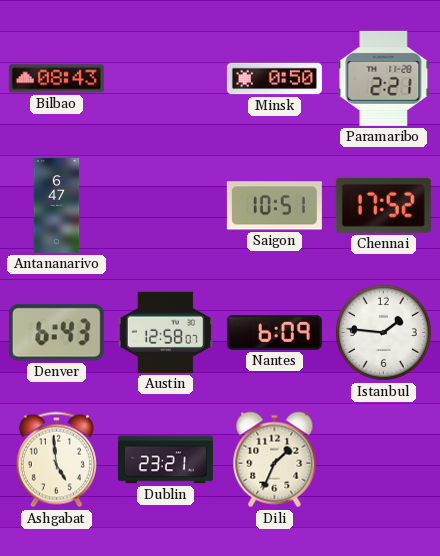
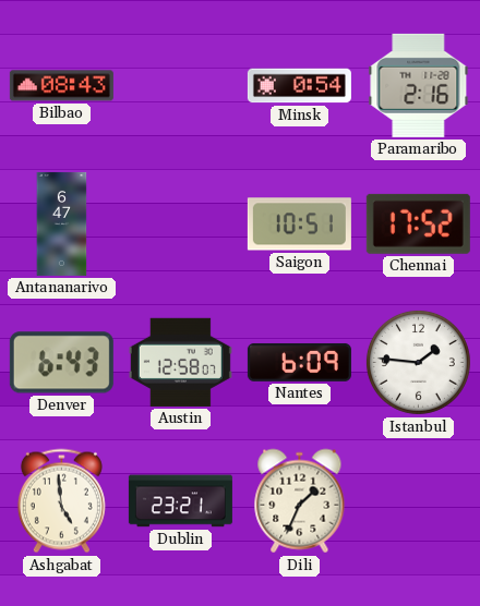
Minsk: 0:50 -> 0:54 (299, 86)
Paramaribo: 2:21 -> 2:16 (419, 85)
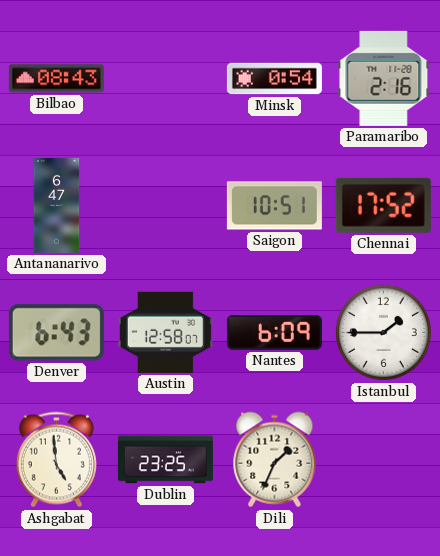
Istanbul: 1:46 -> 1:45 (383, 332)
Dublin: 23:21 -> 23:25 (165, 460)
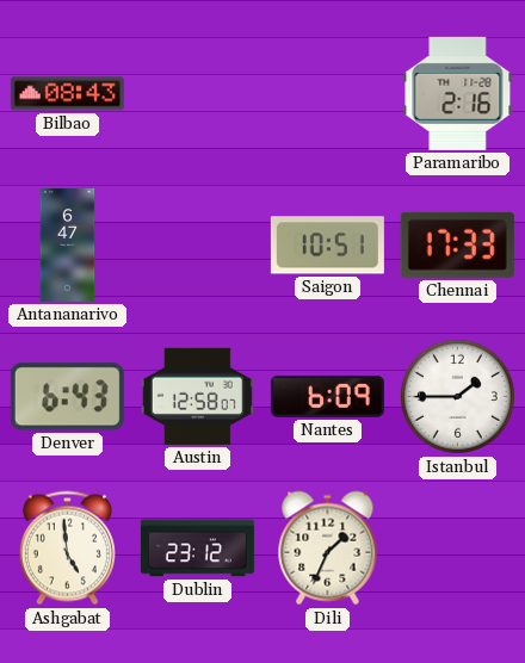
Minsk: 0:54 -> none (274, 79)
Chennai: 17:52 -> 17:33 (457, 244)
Dublin: 23:25 -> 23:12 (197, 549)
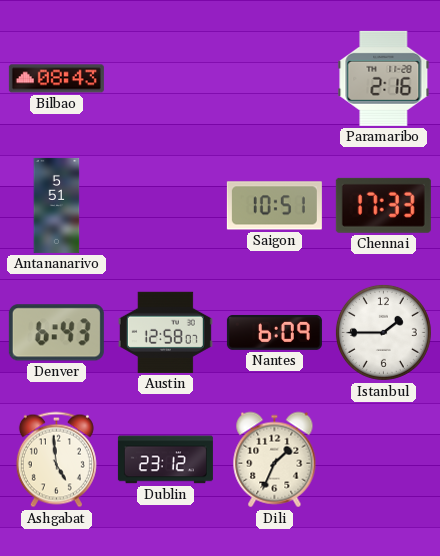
Antananarivo: 6:47 -> 5:51 (57, 205)
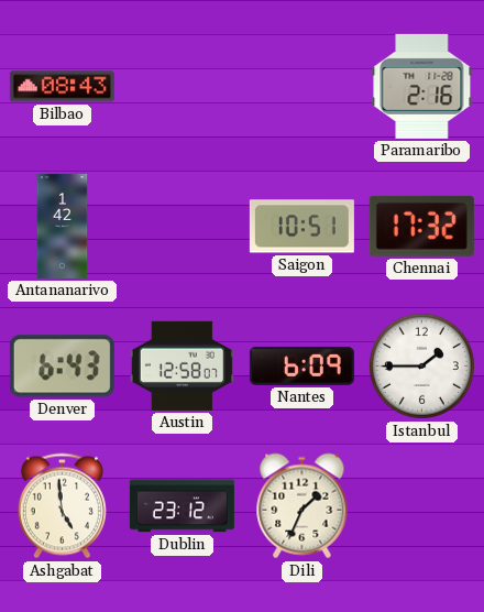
Antananarivo: 5:51 -> 1:42 (63, 226)
Chennai: 17:33 -> 17:32 (421, 226)
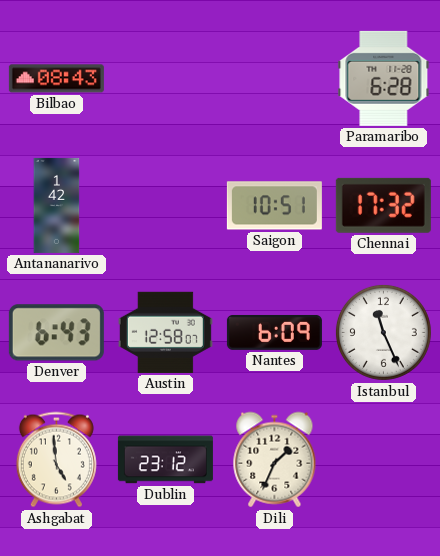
Paramaribo: 2:16 -> 6:28 (384, 78)
Istanbul: 1:45 -> 11:26 (383, 332)
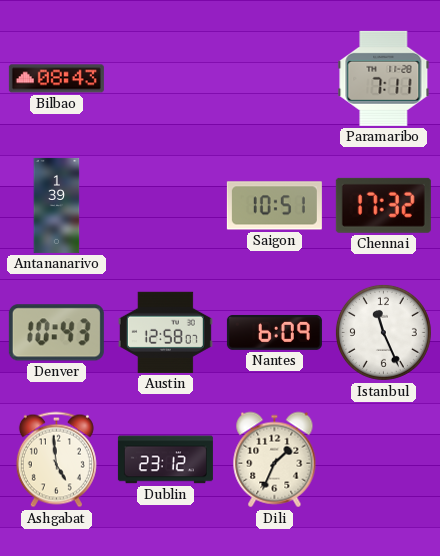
Paramaribo: 6:28 -> 7:11 (384, 78)
Antananarivo: 1:42 -> 1:39 (57, 205)
Denver: 6:43 -> 10:43 (56, 333)
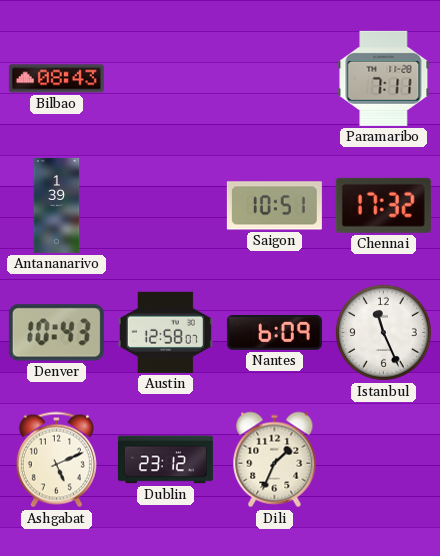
Ashgabat: 4:59 -> 5:11 (56, 460)
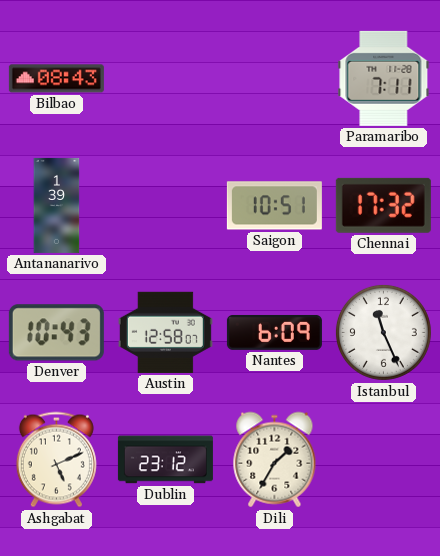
Dili: 1:34 -> 1:35 (275, 460)
